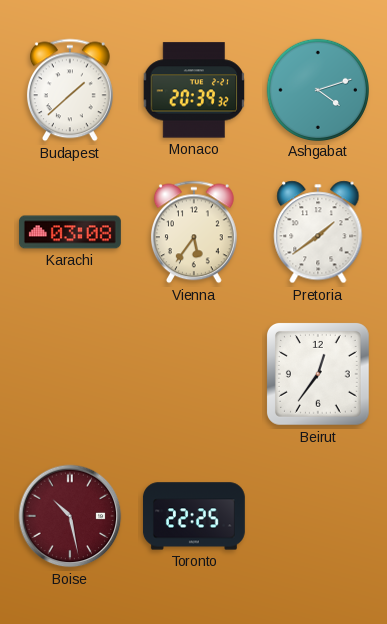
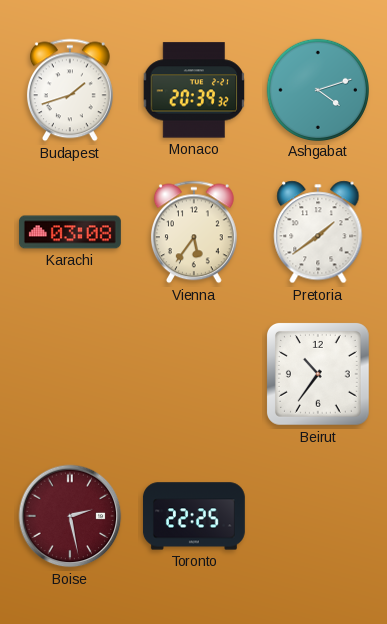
Budapest: 1:38 -> 1:42 (70, 90)
Beirut: 12:36 -> 10:36 (318, 374)
Boise: 10:28 -> 2:28 (70, 516)
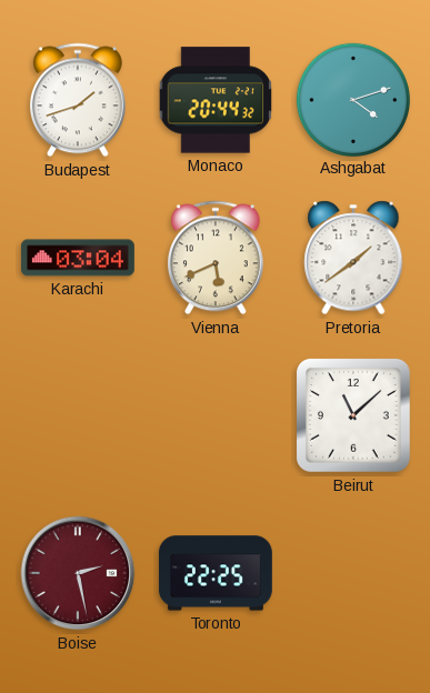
Monaco: 20:39 -> 20:44 (216, 100)
Karachi: 03:08 -> 03:04 (78, 258)
Vienna: 5:36 -> 5:41 (216, 258)
Beirut: 10:36 -> 11:08 (353, 415)
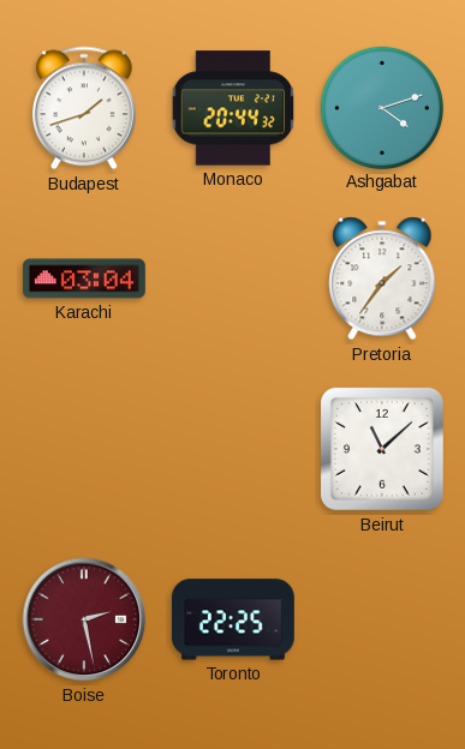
Vienna: 5:41 -> none (216, 258)
Pretoria: 1:39 -> 1:36 (382, 278)
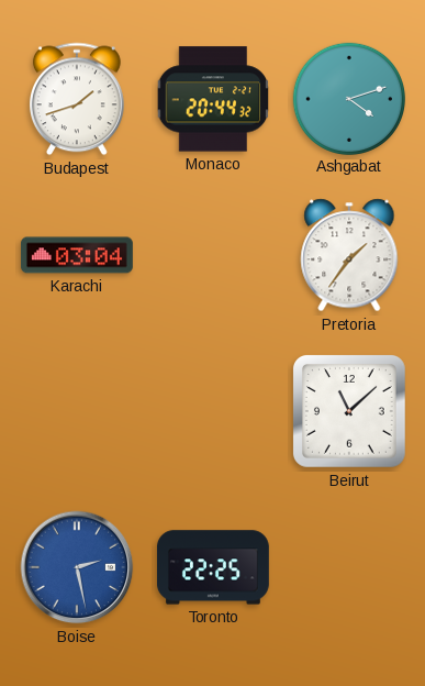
Boise dial: burgundy -> blue (77, 567)
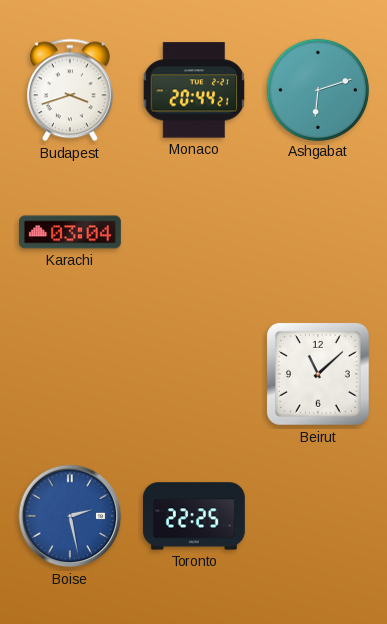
Budapest: 1:42 -> 3:42 (70, 90)
Monaco: 20:44:32 -> 20:44:21 (194, 90)
Ashgabat: 4:12 -> 6:12 (317, 89)
Pretoria: 1:36 -> none (349, 255)
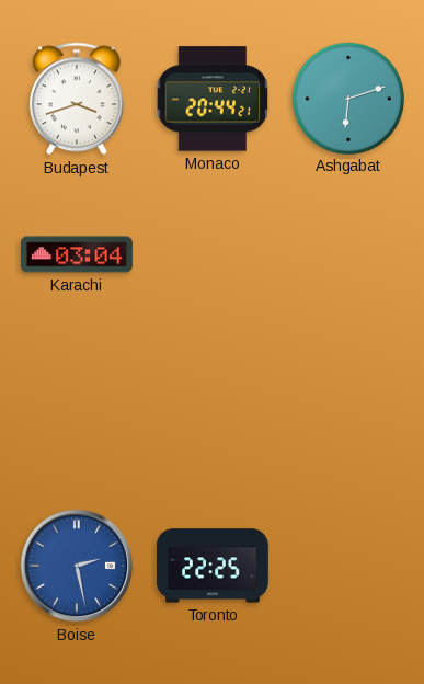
Beirut: 11:08 -> none (318, 374)
